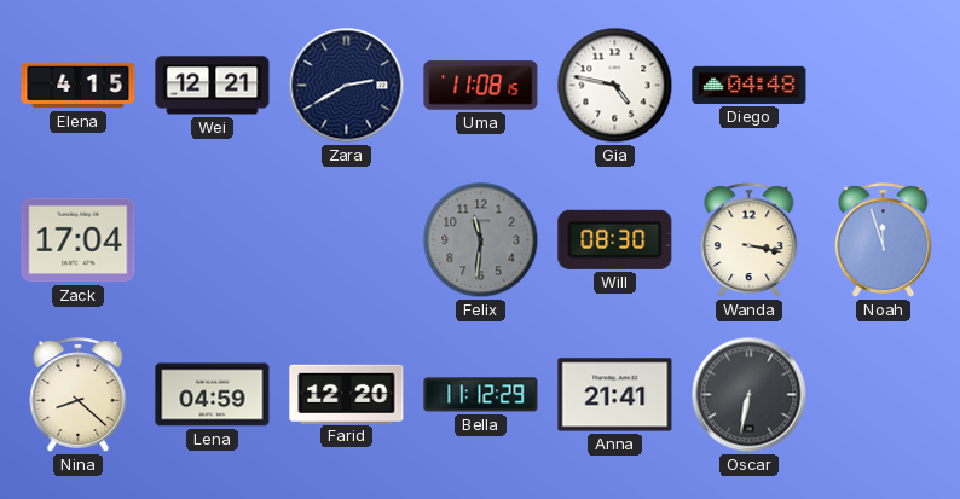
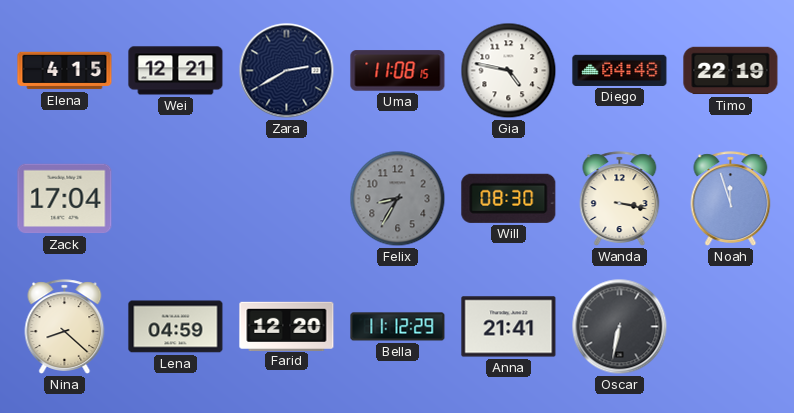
Timo: none -> 22:19 (731, 71)
Felix: 11:31 -> 8:35 (398, 199)
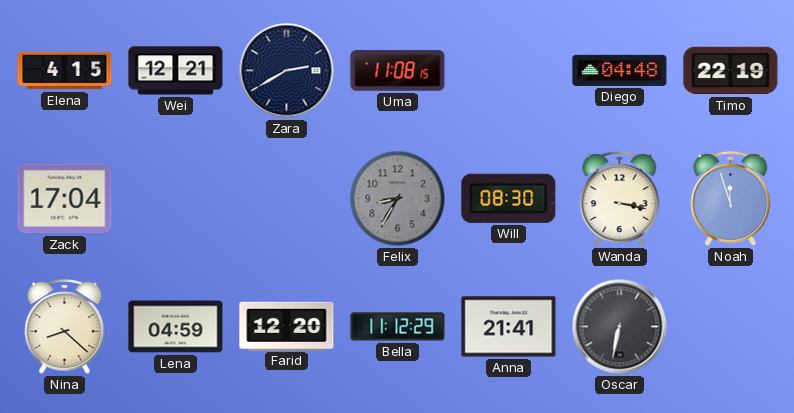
Gia: 4:47 -> none (509, 71)
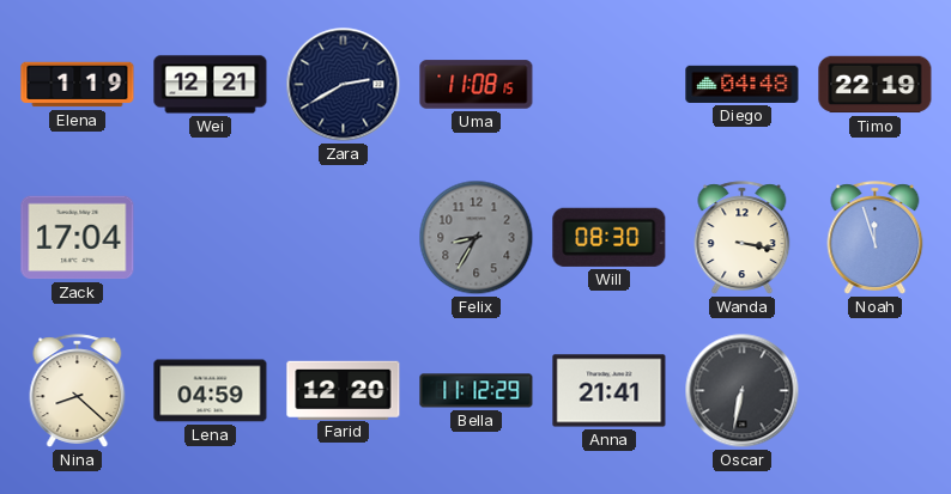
Elena: 4:15 -> 1:19 (78, 85)
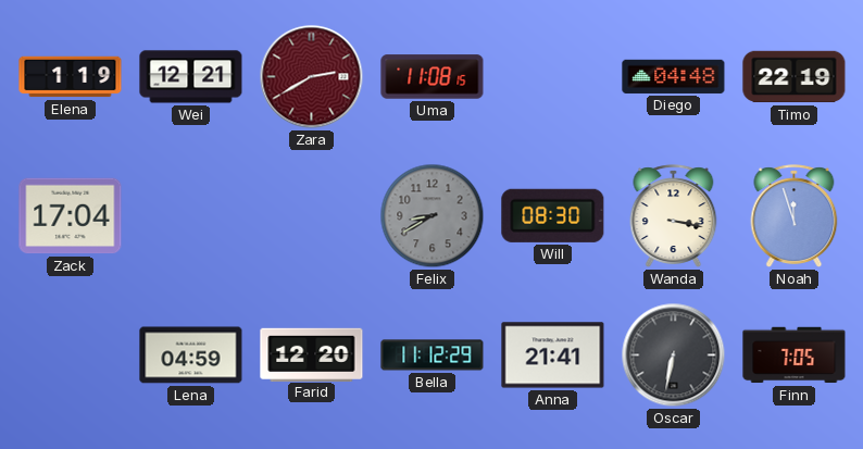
Zara dial: navy -> burgundy (312, 77)
Felix: 8:35 -> 8:40 (433, 216)
Nina: 8:22 -> none (78, 391)
Finn: none -> 7:05 (795, 356)
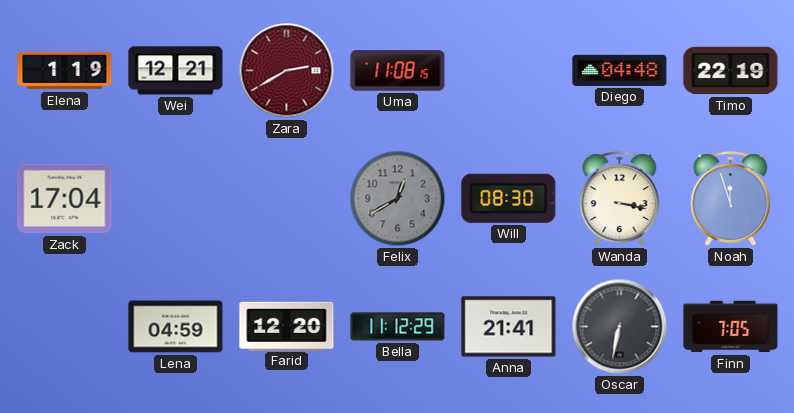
Felix: 8:40 -> 12:40 (398, 199)
